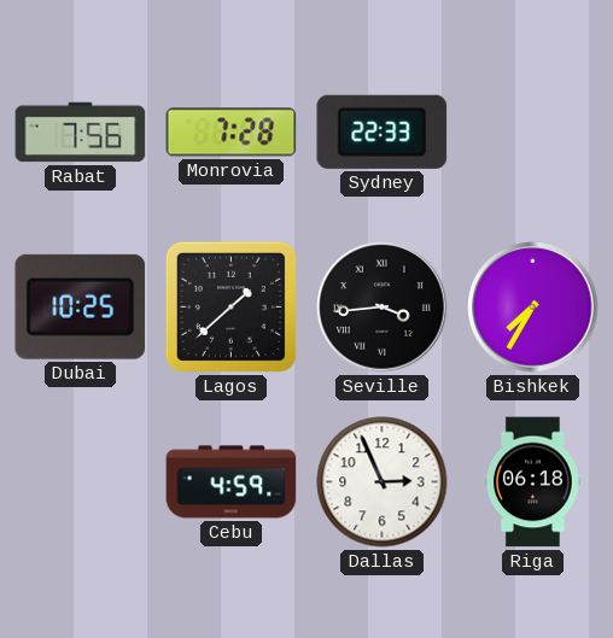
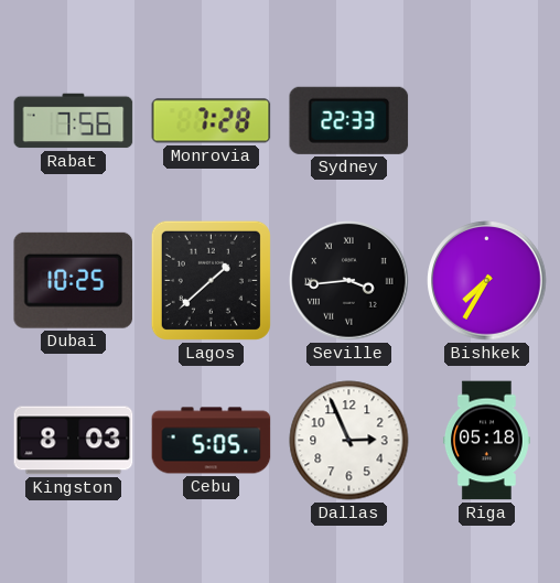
Kingston: none -> 8:03 (74, 441)
Cebu: 4:59 -> 5:05 (212, 441)
Riga: 06:18 -> 05:18 (486, 441)
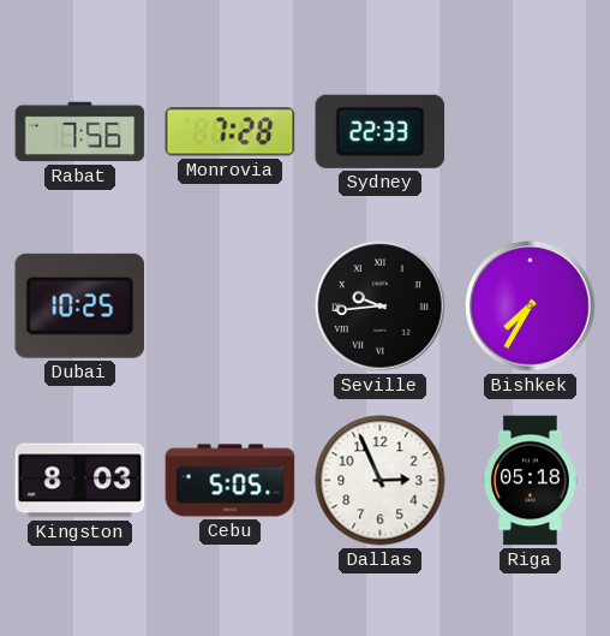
Lagos: 1:38 -> none (211, 280)
Seville: 3:44 -> 9:44 (381, 307)
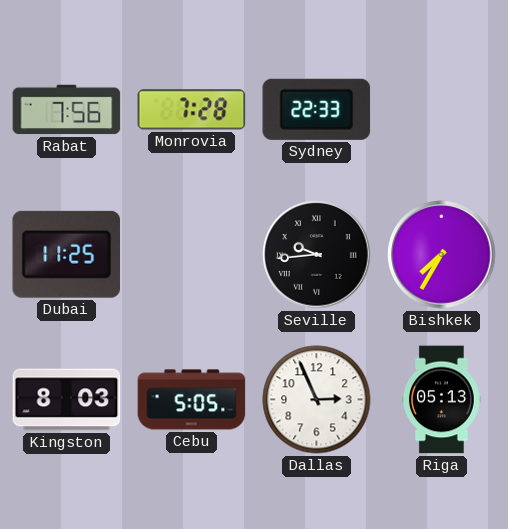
Dubai: 10:25 -> 11:25 (66, 254)
Riga: 05:18 -> 05:13 (441, 400)
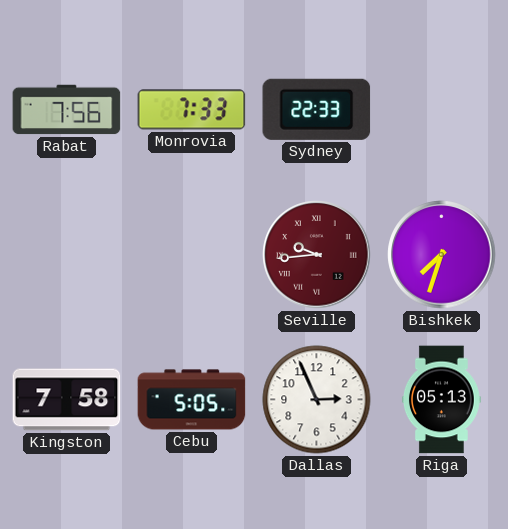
Monrovia: 7:28 -> 7:33 (192, 110)
Dubai: 11:25 -> none (66, 254)
Seville dial: black -> burgundy (317, 255)
Bishkek: 7:35 -> 7:33 (442, 255)
Kingston: 8:03 -> 7:58 (67, 400)
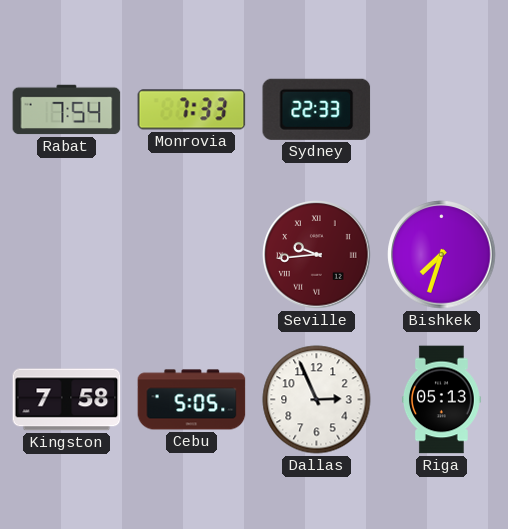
Rabat: 7:56 -> 7:54 (67, 110)
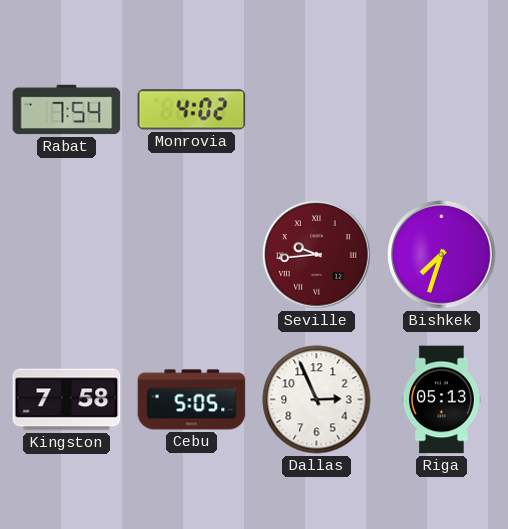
Monrovia: 7:33 -> 4:02 (192, 110)
Sydney: 22:33 -> none (317, 109)
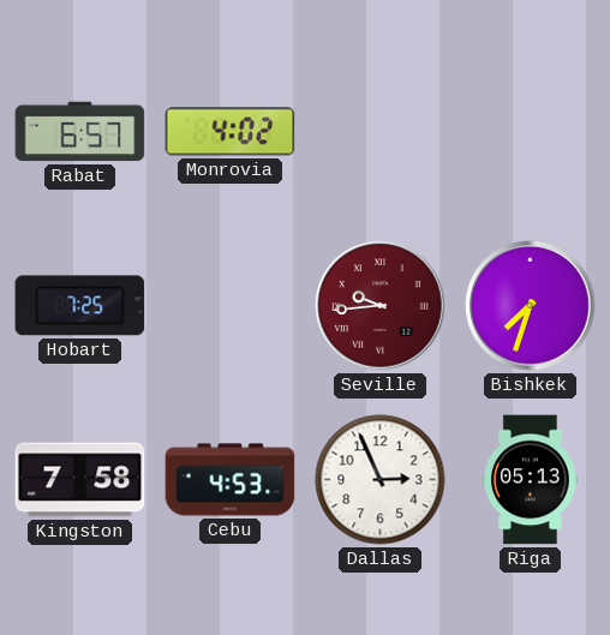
Rabat: 7:54 -> 6:57 (80, 132)
Hobart: none -> 7:25 (80, 306)
Cebu: 5:05 -> 4:53 (231, 480)
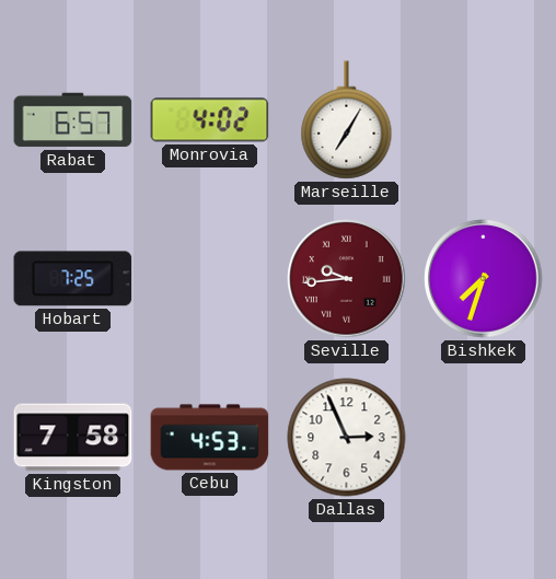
Marseille: none -> 7:05 (347, 120)
Riga: 05:13 -> none (530, 480)
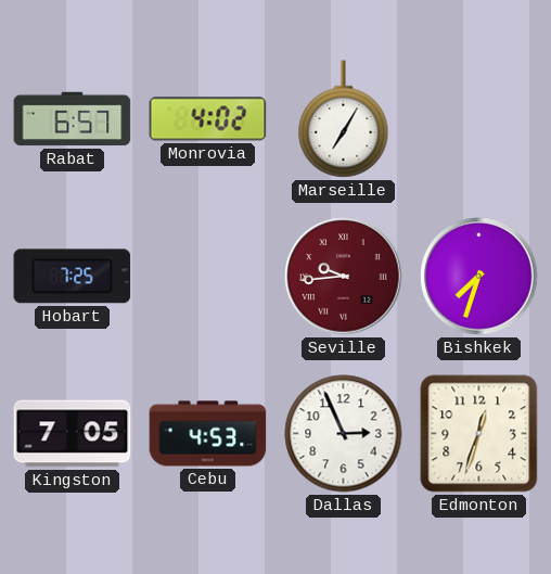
Kingston: 7:58 -> 7:05 (73, 434)
Edmonton: none -> 12:33 (479, 434)
